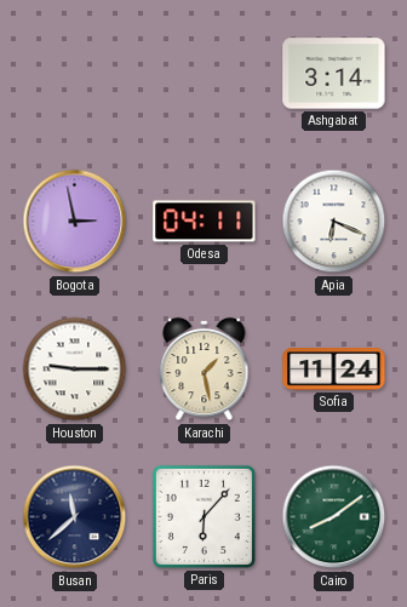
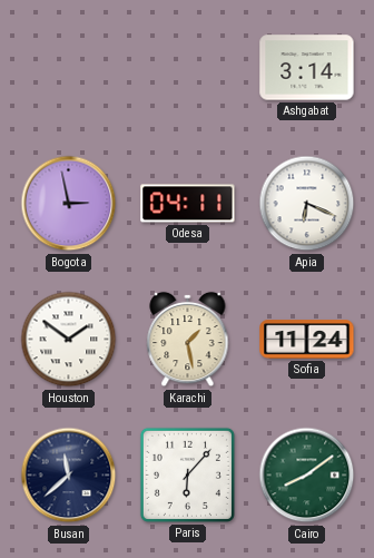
Houston: 9:15 -> 1:51 (69, 340)
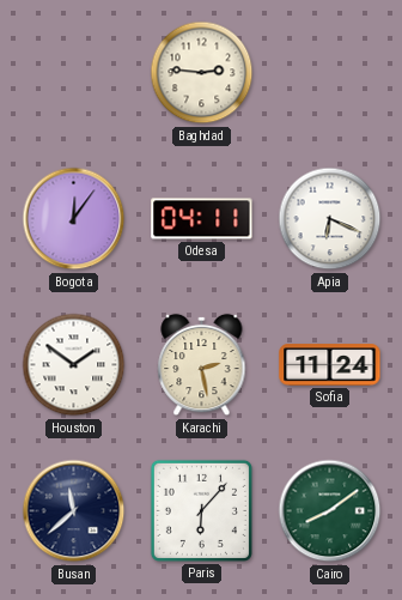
Baghdad: none -> 2:46 (202, 73)
Ashgabat: 3:14 -> none (307, 68)
Bogota: 2:58 -> 12:06 (74, 219)
Karachi: 1:28 -> 2:28 (202, 365)
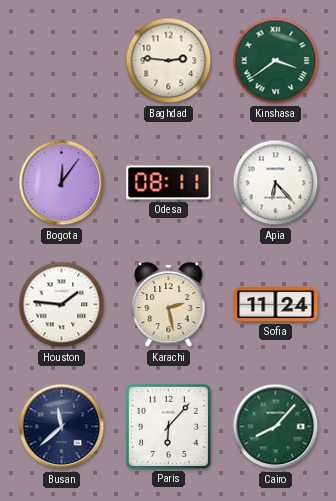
Kinshasa: none -> 3:39 (276, 61)
Odesa: 04:11 -> 08:11 (169, 183)
Apia: 6:19 -> 6:23 (276, 183)
Houston: 1:51 -> 1:46 (62, 305)
Cairo: 8:09 -> 8:07 (276, 427)
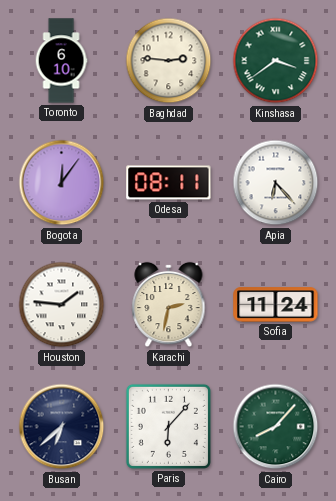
Toronto: none -> 6:10 (61, 61)
Karachi: 2:28 -> 2:32 (169, 305)
Busan: 11:38 -> 6:38 (62, 427)
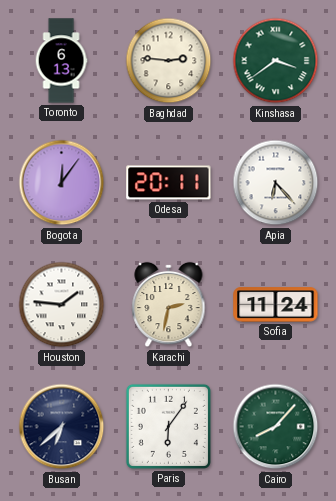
Toronto: 6:10 -> 6:13 (61, 61)
Odesa: 08:11 -> 20:11 (169, 183)
Paris: 6:07 -> 6:06 (168, 426)
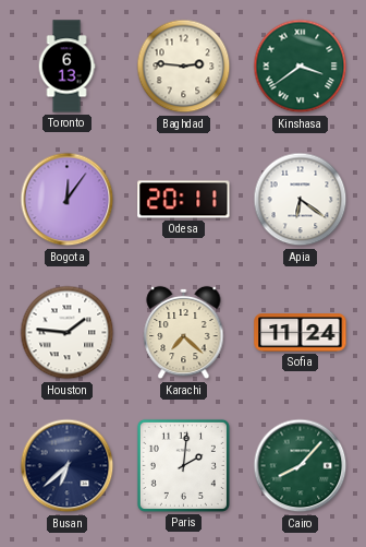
Apia: 6:23 -> 6:21 (301, 200)
Karachi: 2:32 -> 7:22 (184, 333)
Paris: 6:06 -> 2:01 (183, 465)
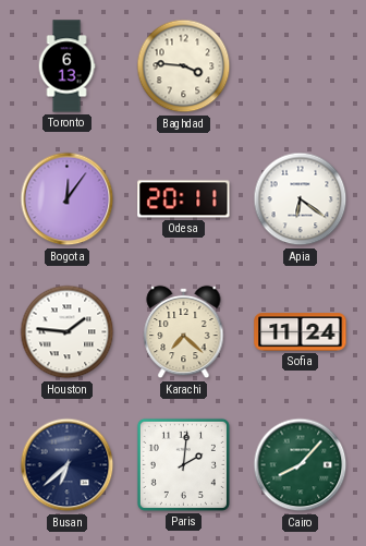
Baghdad: 2:46 -> 3:46 (184, 66)
Kinshasa: 3:39 -> none (301, 67)
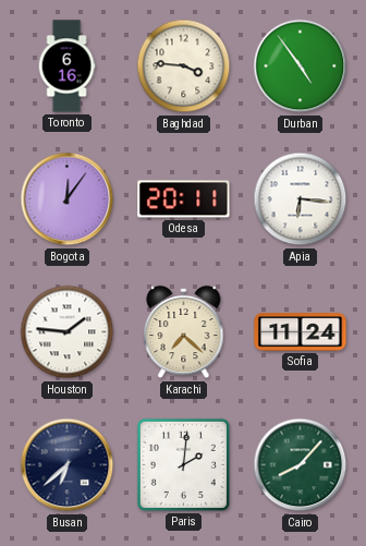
Toronto: 6:13 -> 6:16 (66, 66)
Durban: none -> 4:54 (301, 66)
Apia: 6:21 -> 6:16 (301, 199)
